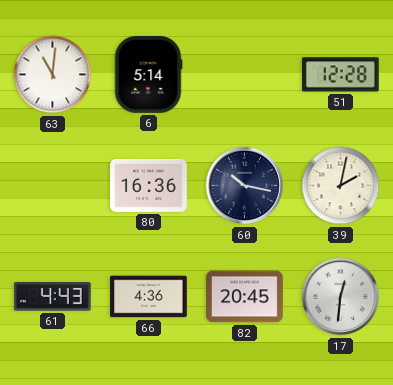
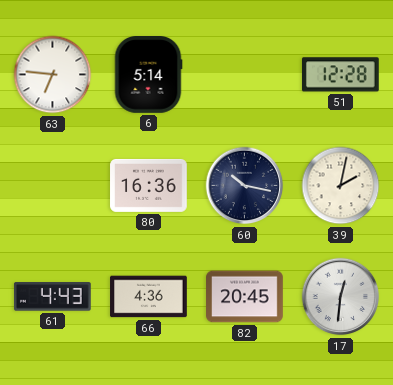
63: 11:01 -> 6:46 (53, 75)
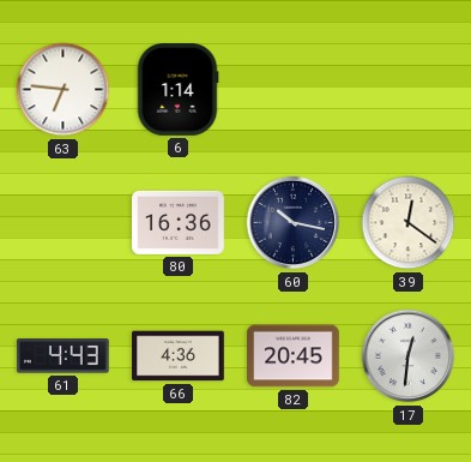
6: 5:14 -> 1:14 (177, 90)
51: 12:28 -> none (340, 75)
39: 2:02 -> 12:21 (409, 223)
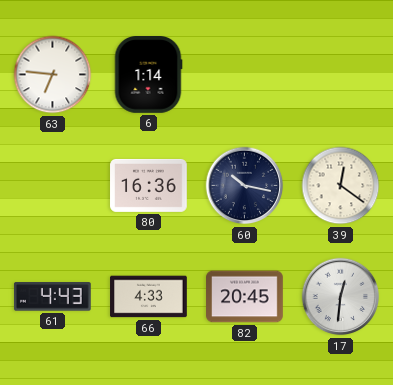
66: 4:36 -> 4:33 (149, 297)
